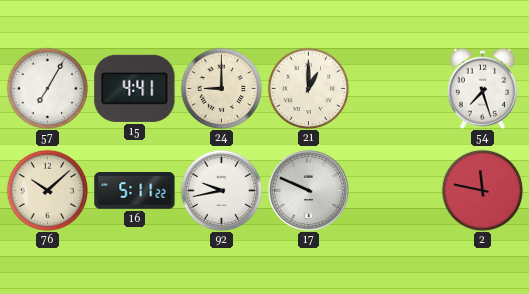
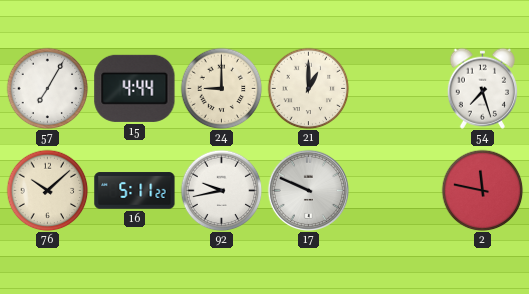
15: 4:41 -> 4:44 (135, 88)
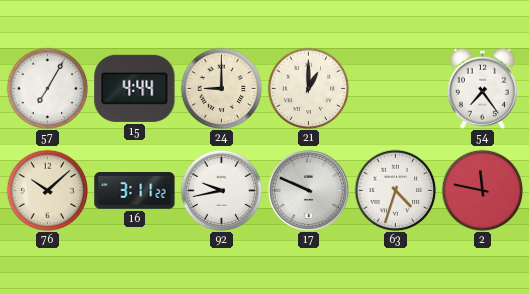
54: 7:27 -> 7:24 (482, 88)
16: 5:11 -> 3:11 (135, 191)
63: none -> 4:33 (395, 190)
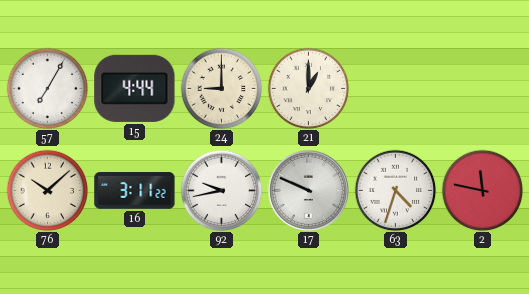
54: 7:24 -> none (482, 88)
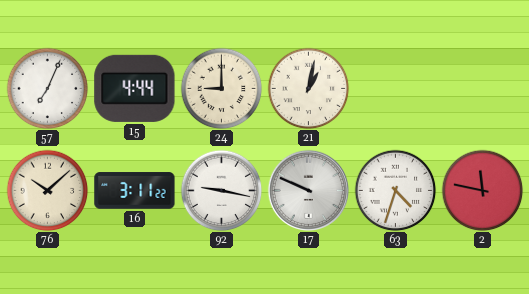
57: 7:05 -> 7:04 (47, 88)
21: 1:00 -> 1:02 (308, 88)
92: 9:43 -> 9:17 (221, 190)
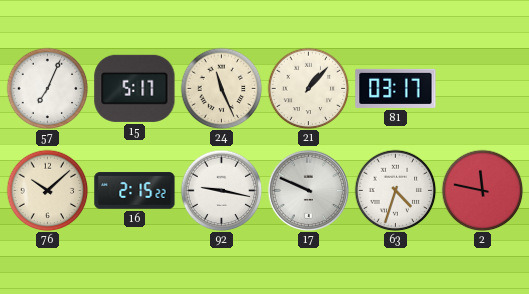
15: 4:44 -> 5:17 (135, 88)
24: 9:00 -> 11:26 (221, 88)
21: 1:02 -> 1:07 (308, 88)
81: none -> 03:17 (396, 88)
16: 3:11 -> 2:15 (135, 191)
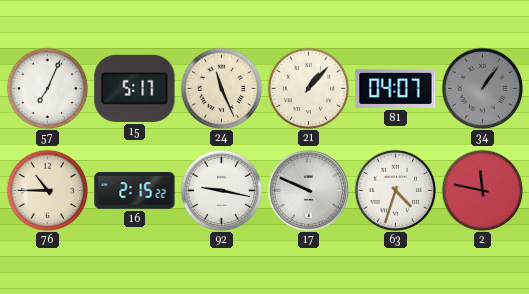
81: 03:17 -> 04:07 (396, 88)
34: none -> 1:06 (482, 88)
76: 10:08 -> 10:45 (47, 190)
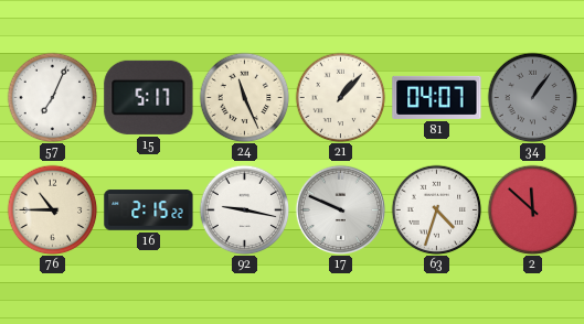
2: 11:47 -> 11:52 (532, 209)
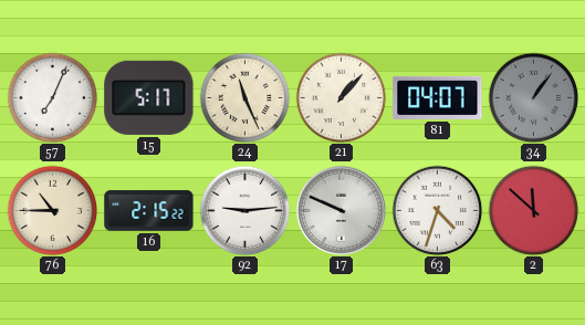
92: 9:17 -> 9:14 (244, 210)
